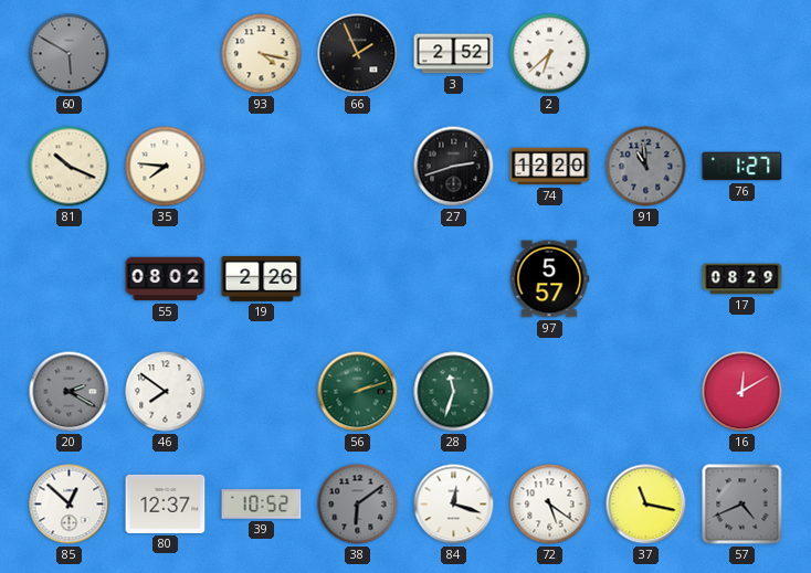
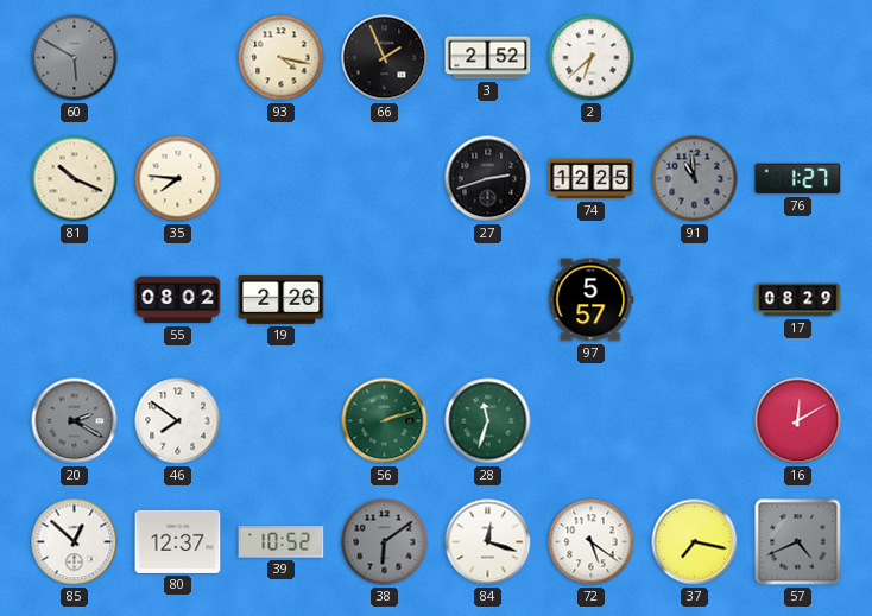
74: 12:20 -> 12:25 (592, 179)
37: 11:17 -> 7:17 (695, 542)
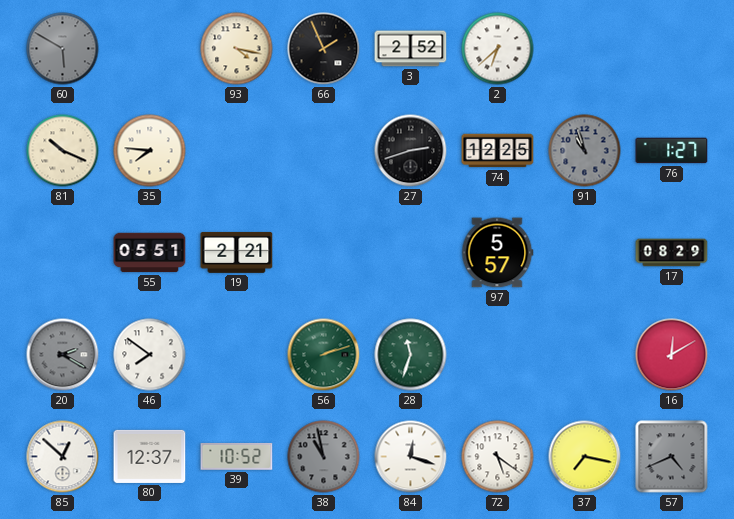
91: 10:59 -> 10:57 (585, 151)
55: 08:02 -> 05:51 (150, 253)
19: 2:26 -> 2:21 (237, 252)
38: 6:09 -> 10:58 (324, 457)
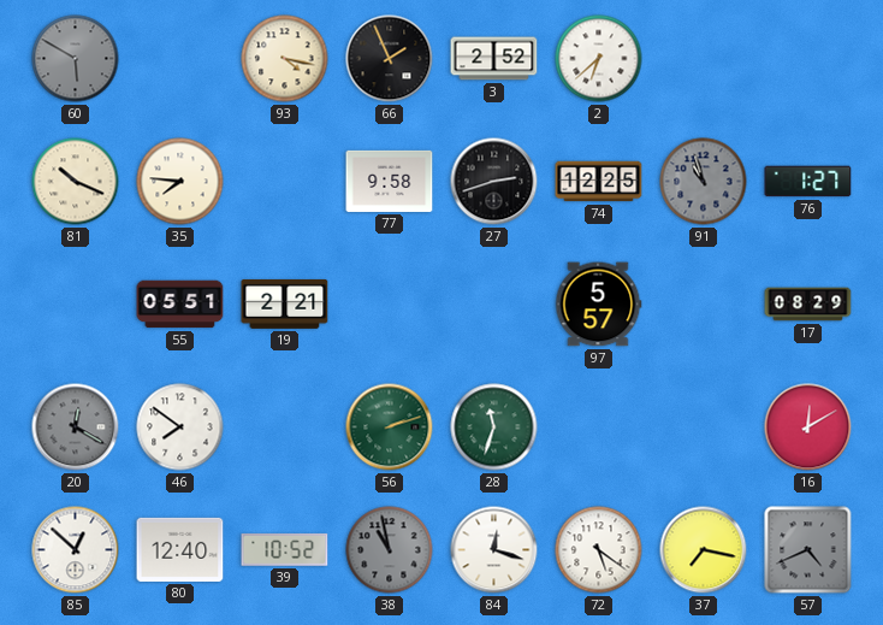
77: none -> 9:58 (390, 181)
20: 2:20 -> 12:20 (76, 428)
80: 12:37 -> 12:40 (180, 549)
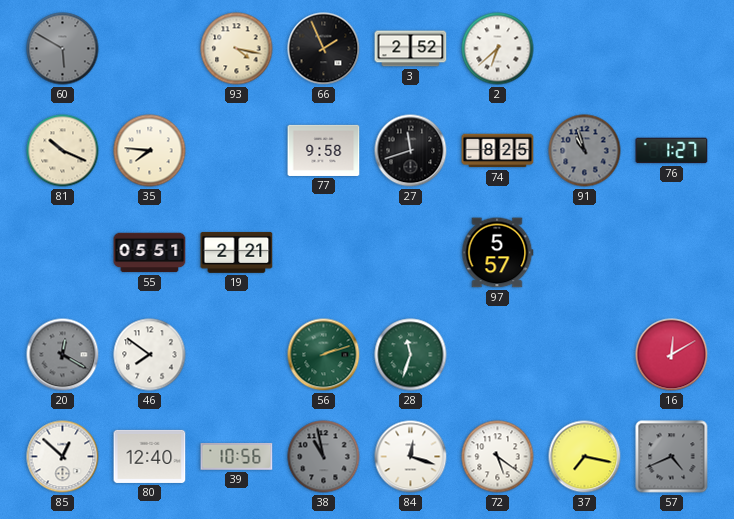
27: 2:42 -> 11:42 (411, 151)
74: 12:25 -> 8:25 (498, 151)
17: 08:29 -> none (808, 305)
39: 10:52 -> 10:56 (237, 457)
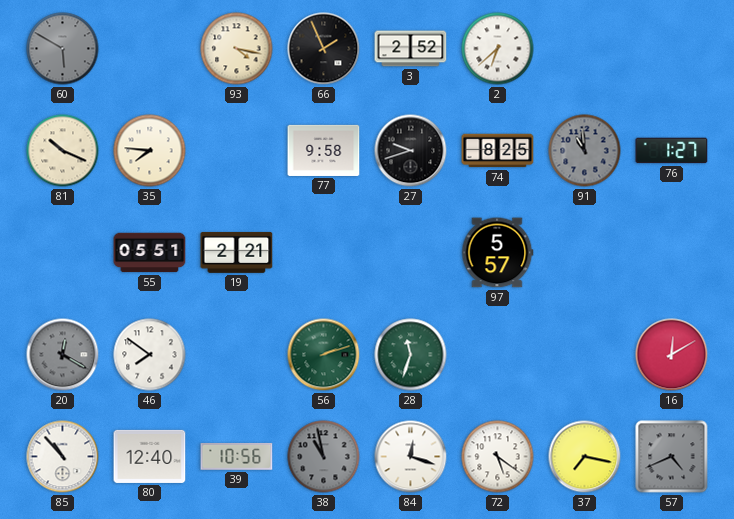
27: 11:42 -> 9:42 (411, 151)
91: 10:57 -> 10:59 (585, 151)
85: 12:52 -> 10:53 (63, 457)
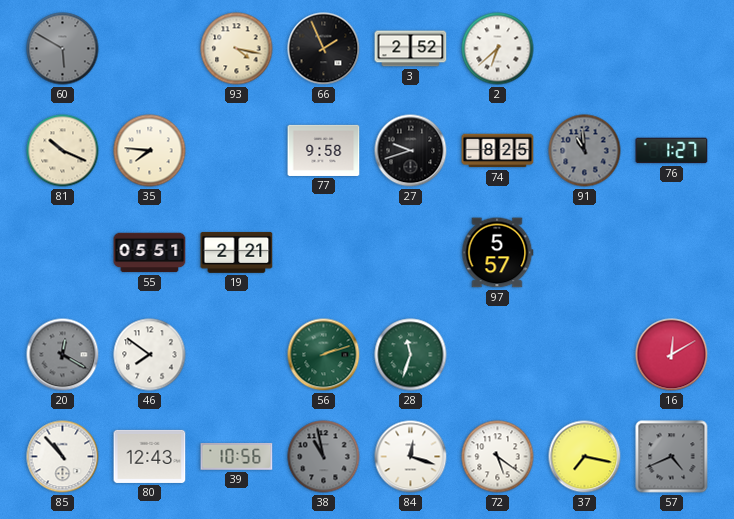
80: 12:40 -> 12:43 (150, 456)
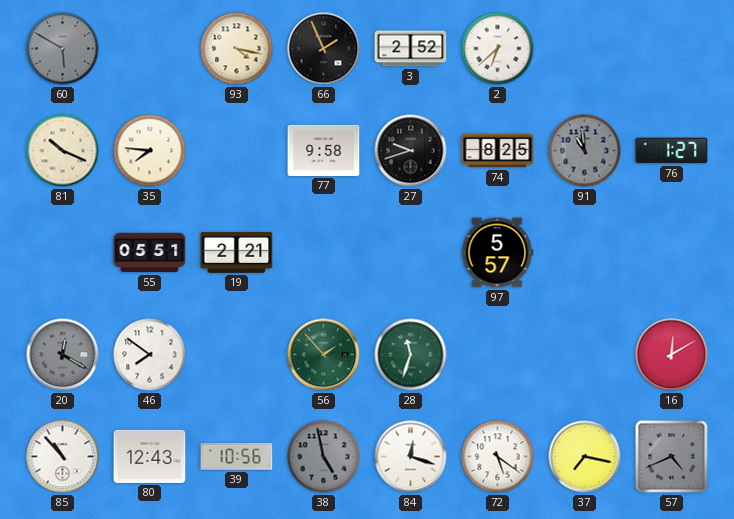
56: 2:12 -> 1:53 (324, 355)
38: 10:58 -> 4:58 (324, 457)
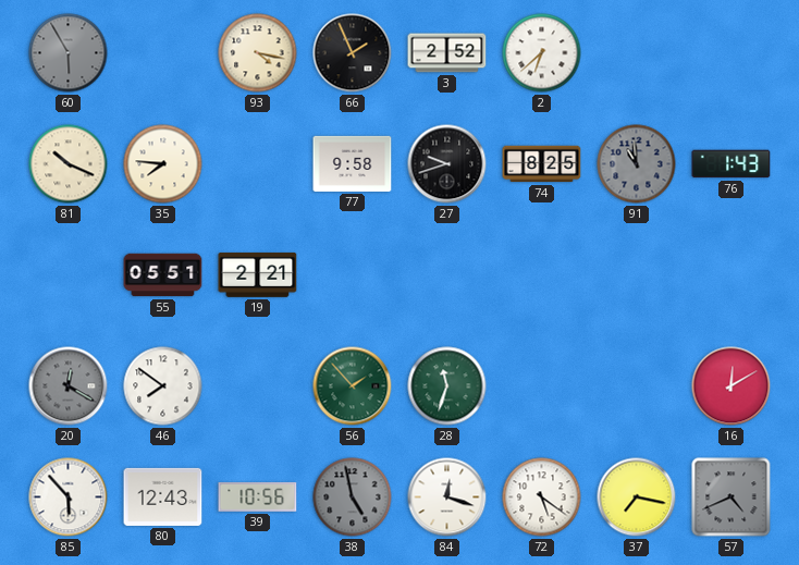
60: 5:50 -> 5:55 (69, 53)
76: 1:27 -> 1:43 (732, 164)
97: 5:57 -> none (497, 253)
85: 10:53 -> 5:53 (69, 498)
